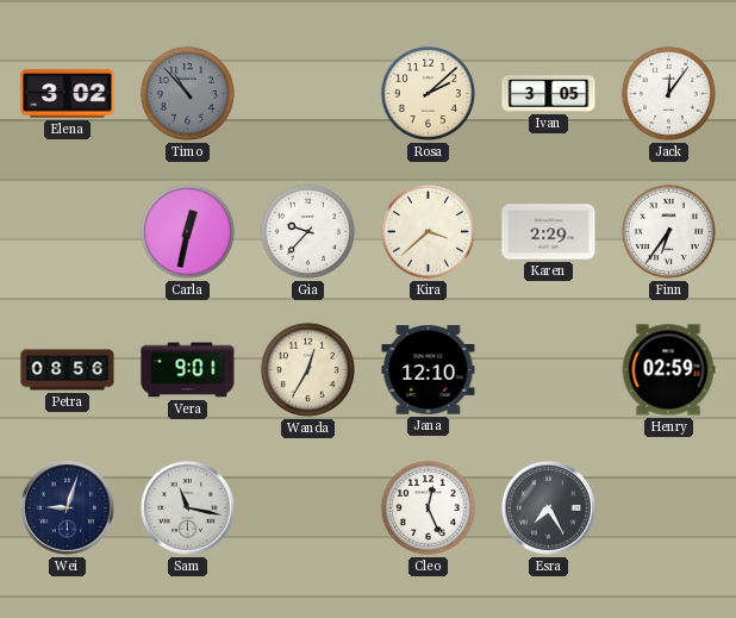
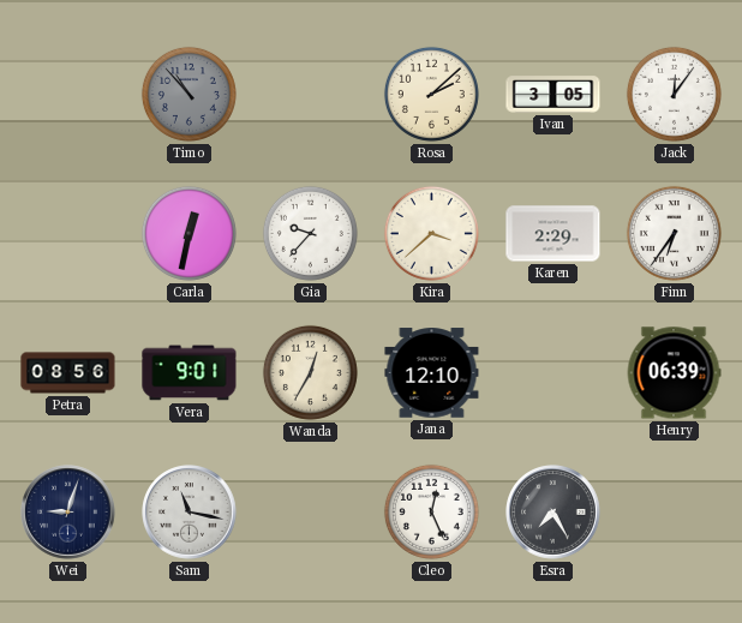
Elena: 3:02 -> none (68, 94)
Henry: 02:59 -> 06:39 (674, 373)
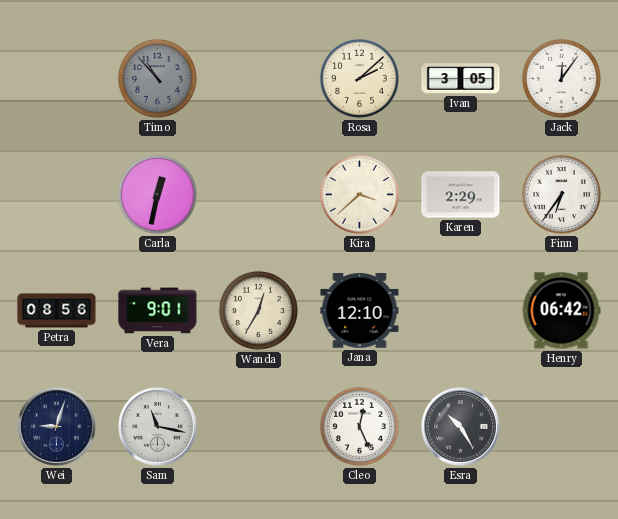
Gia: 9:37 -> none (310, 233)
Henry: 06:39 -> 06:42 (561, 311)
Esra: 7:25 -> 10:25 (461, 427)
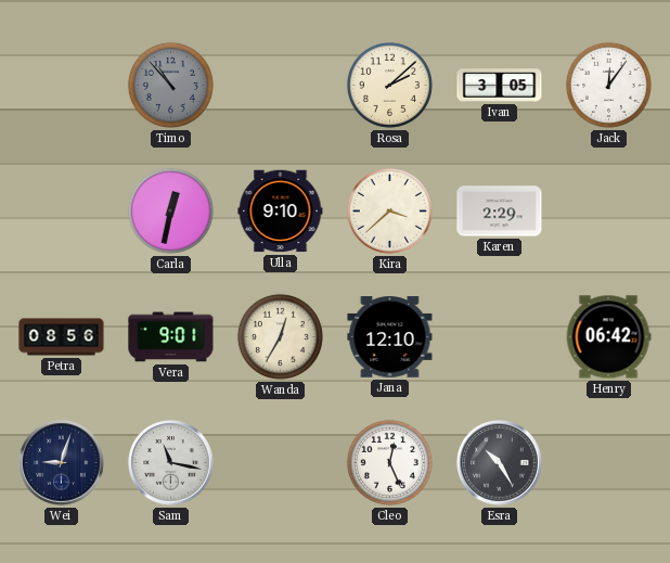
Ulla: none -> 9:10 (281, 212)
Finn: 6:36 -> none (561, 194)
